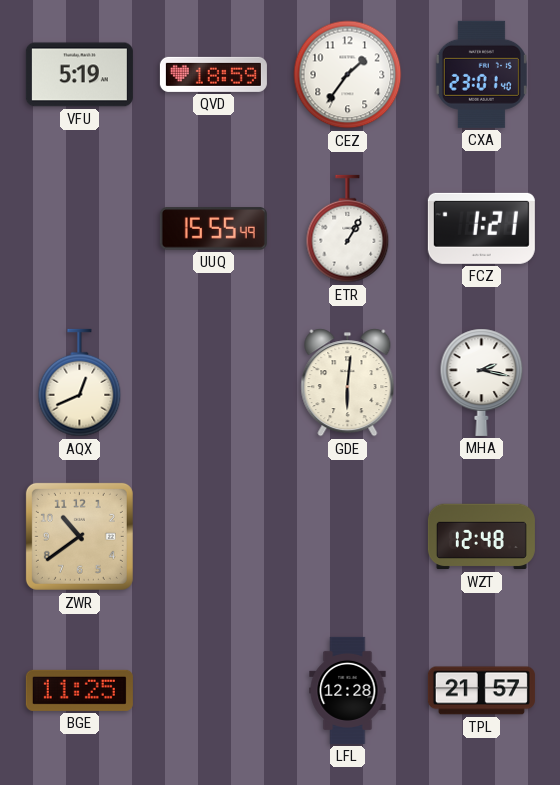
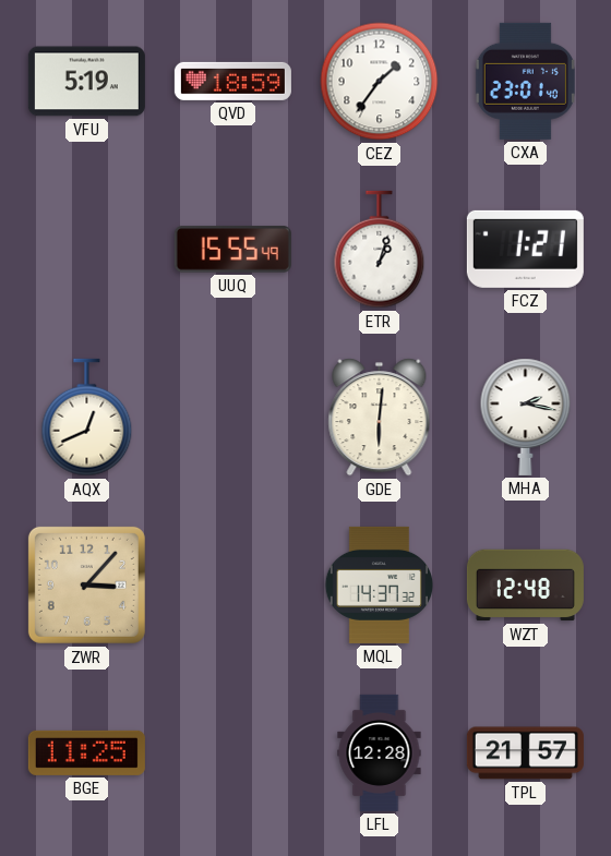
ETR: 1:05 -> 1:03 (380, 250)
ZWR: 10:39 -> 3:07 (86, 584)
MQL: none -> 14:37 (379, 584)
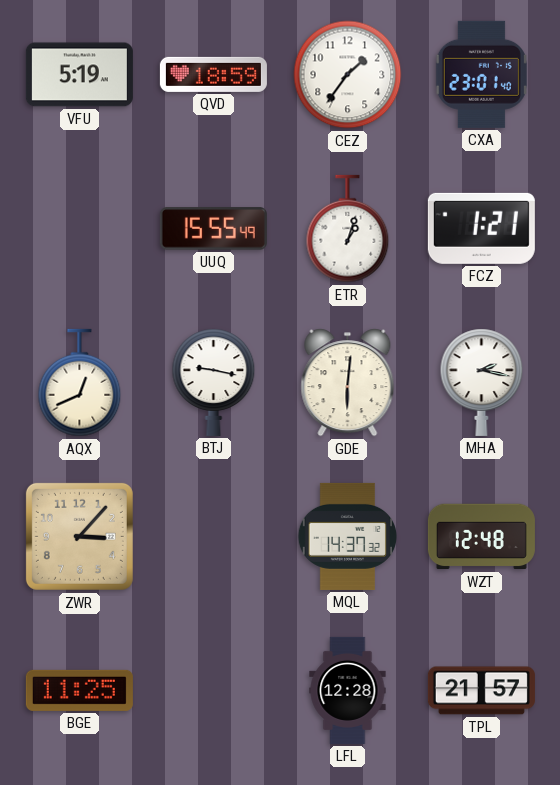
BTJ: none -> 9:17 (214, 382)
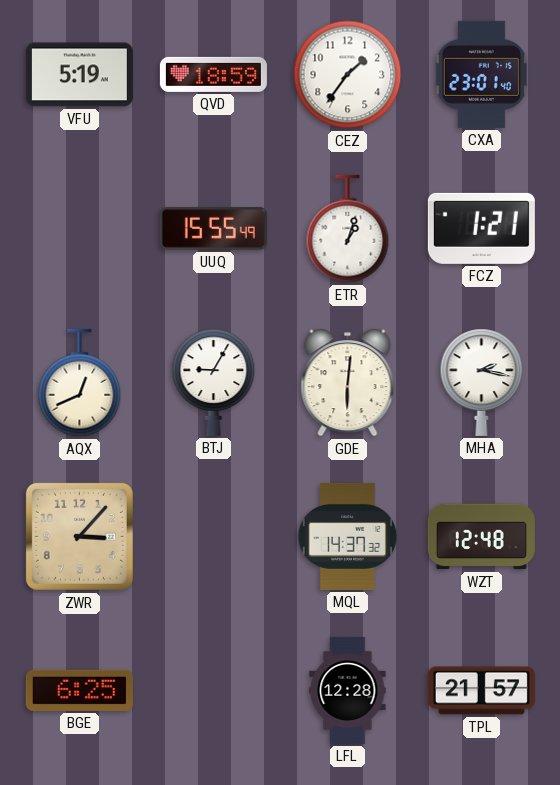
BTJ: 9:17 -> 9:05 (214, 382)
BGE: 11:25 -> 6:25 (79, 690)
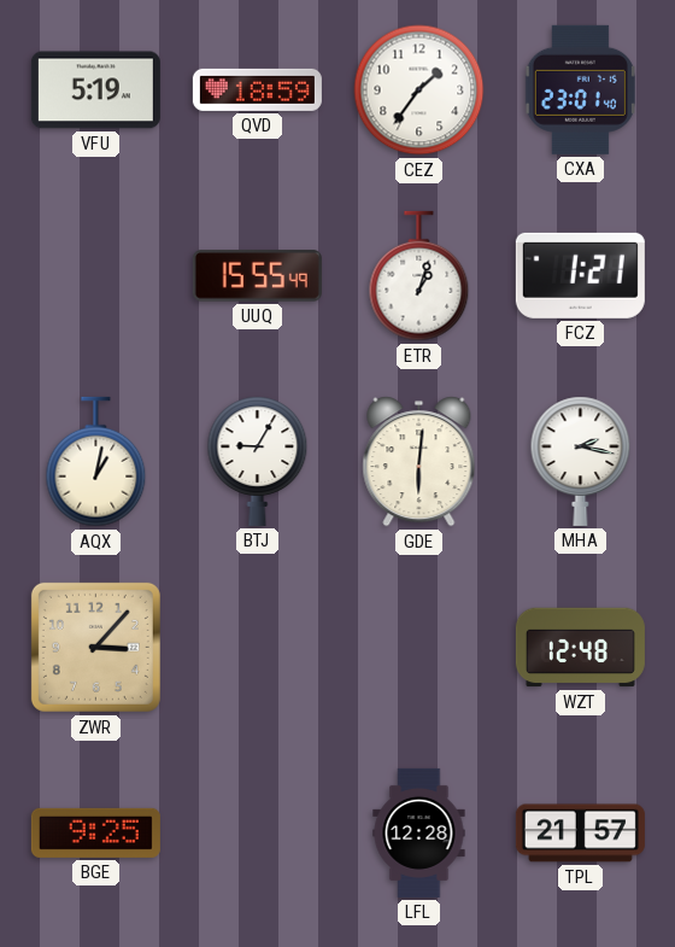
AQX: 12:41 -> 1:02 (96, 462)
MQL: 14:37 -> none (347, 536)
BGE: 6:25 -> 9:25 (95, 832)
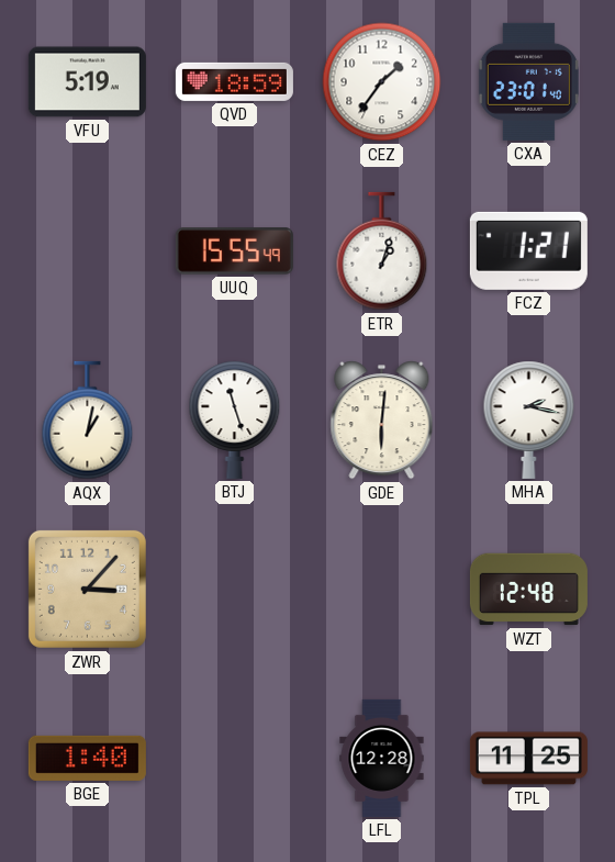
BTJ: 9:05 -> 11:27 (235, 419)
BGE: 9:25 -> 1:40 (87, 758)
TPL: 21:57 -> 11:25 (528, 759)
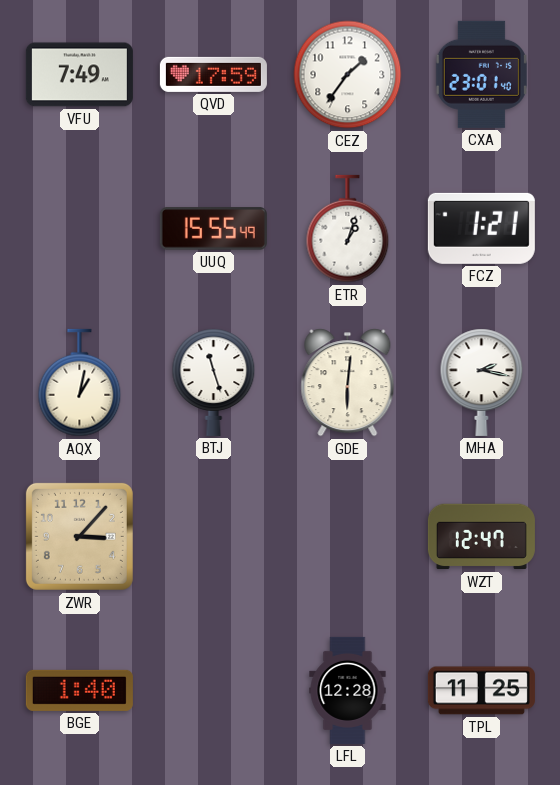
VFU: 5:19 -> 7:49 (79, 75)
QVD: 18:59 -> 17:59 (213, 74)
WZT: 12:48 -> 12:47 (481, 537)
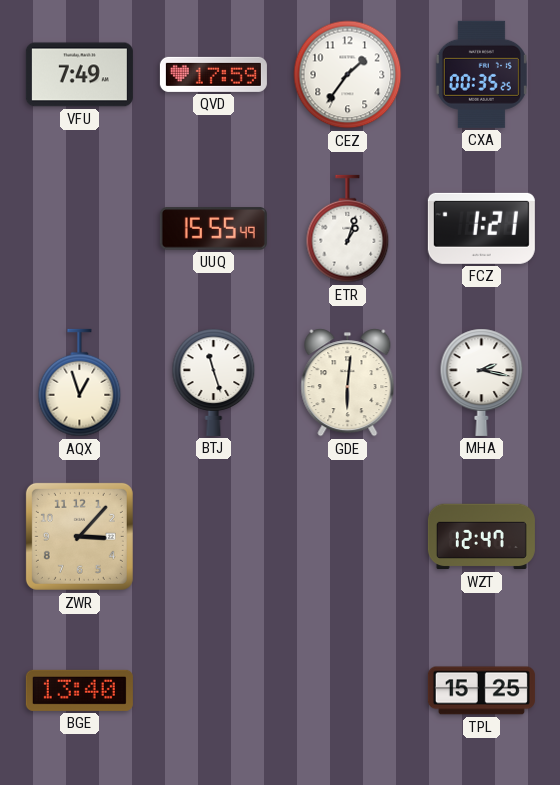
CXA: 23:01 -> 00:35 (481, 74)
AQX: 1:02 -> 12:57 (80, 383)
BGE: 1:40 -> 13:40 (79, 690)
LFL: 12:28 -> none (348, 690)
TPL: 11:25 -> 15:25 (481, 691)
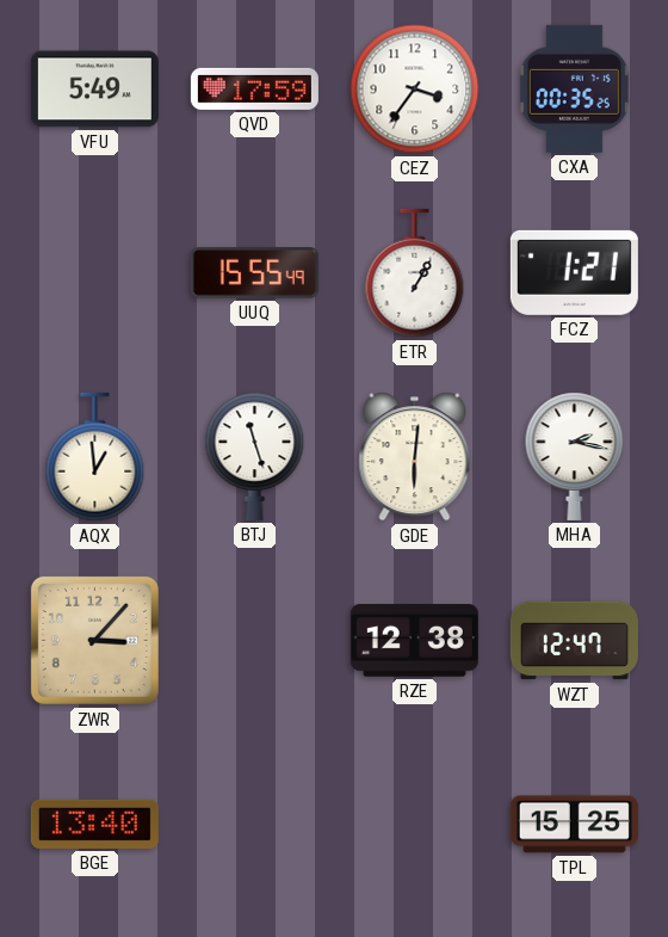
VFU: 7:49 -> 5:49 (94, 90)
CEZ: 1:36 -> 3:36 (415, 90)
ETR: 1:03 -> 1:05 (415, 273)
AQX: 12:57 -> 12:59 (95, 457)
RZE: none -> 12:38 (414, 641)
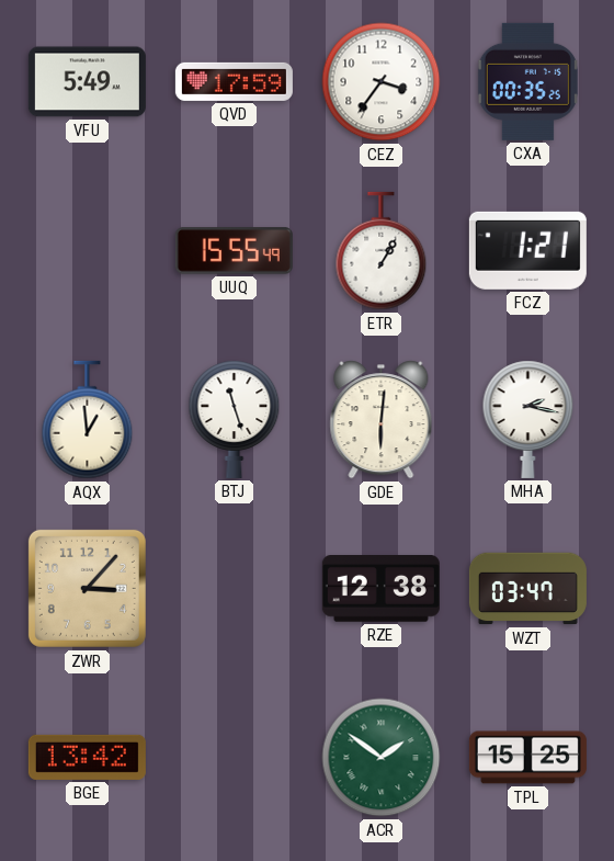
WZT: 12:47 -> 03:47 (527, 589)
BGE: 13:40 -> 13:42 (87, 757)
ACR: none -> 1:51 (382, 758)
